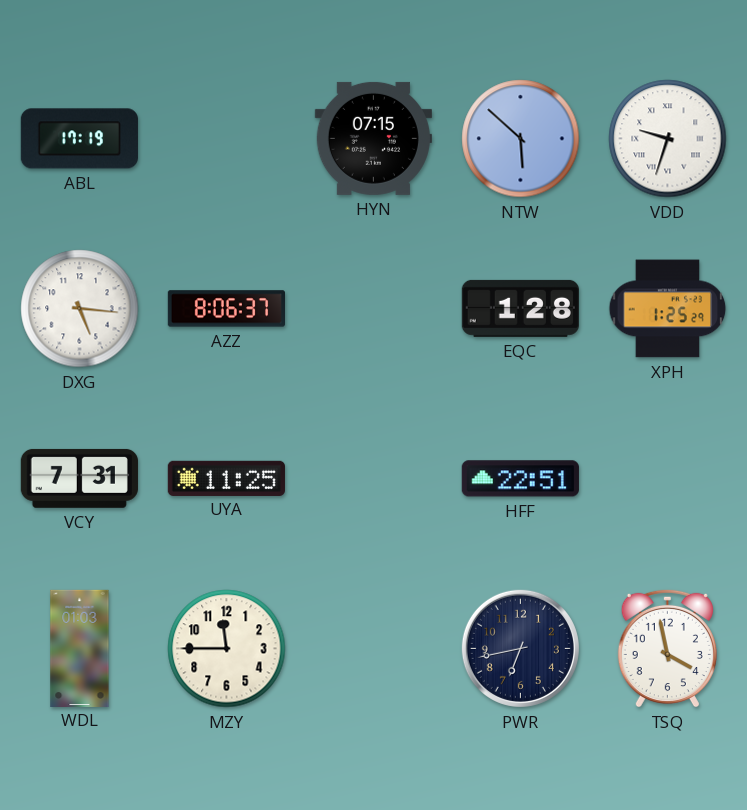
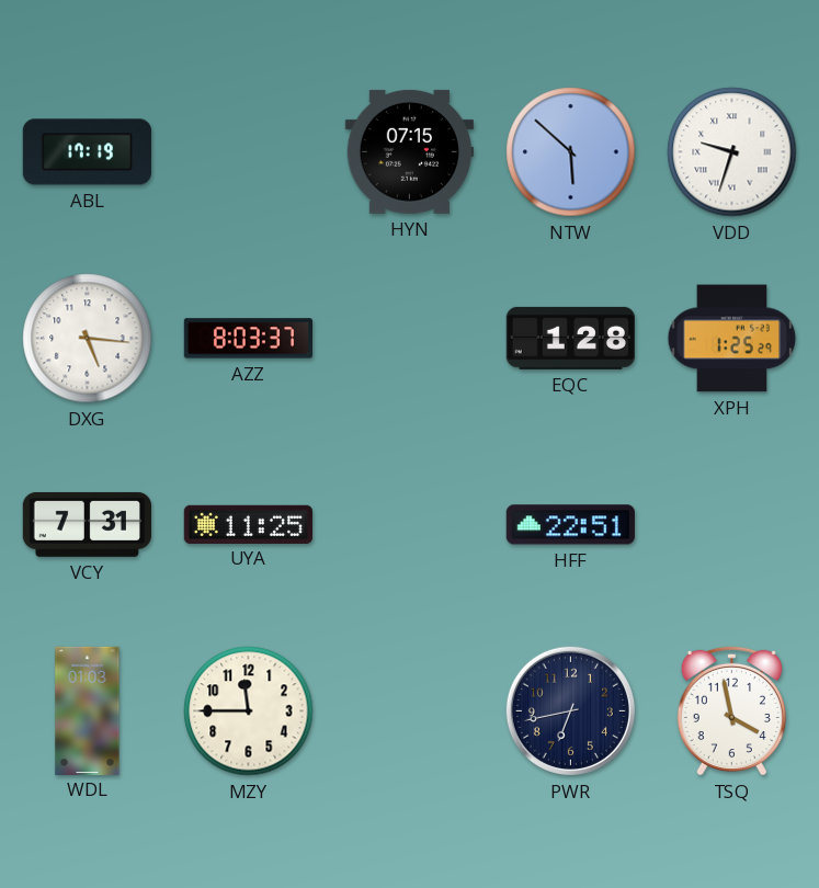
AZZ: 8:06 -> 8:03 (248, 339)
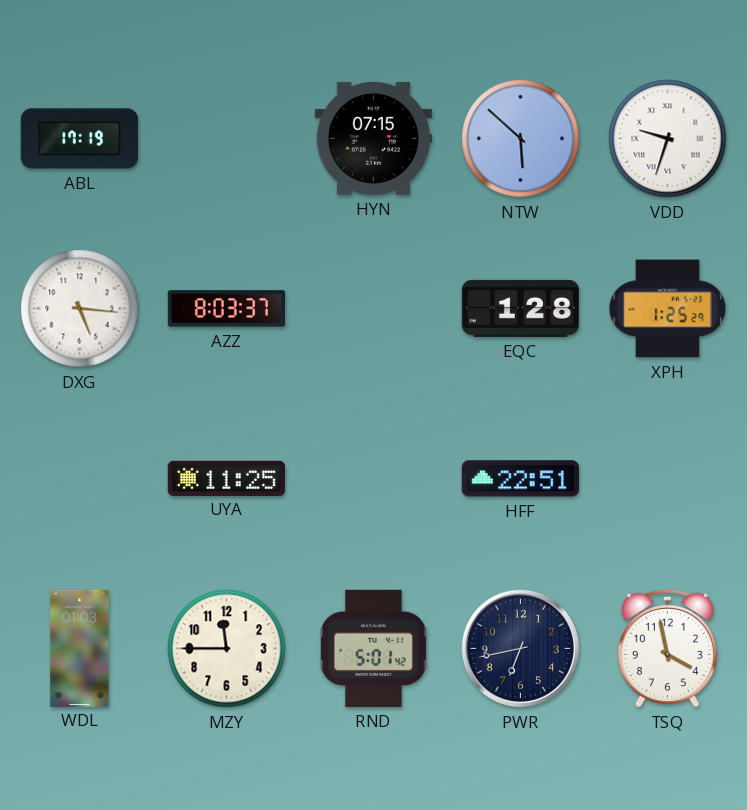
VCY: 7:31 -> none (87, 524)
RND: none -> 5:01 (373, 648)
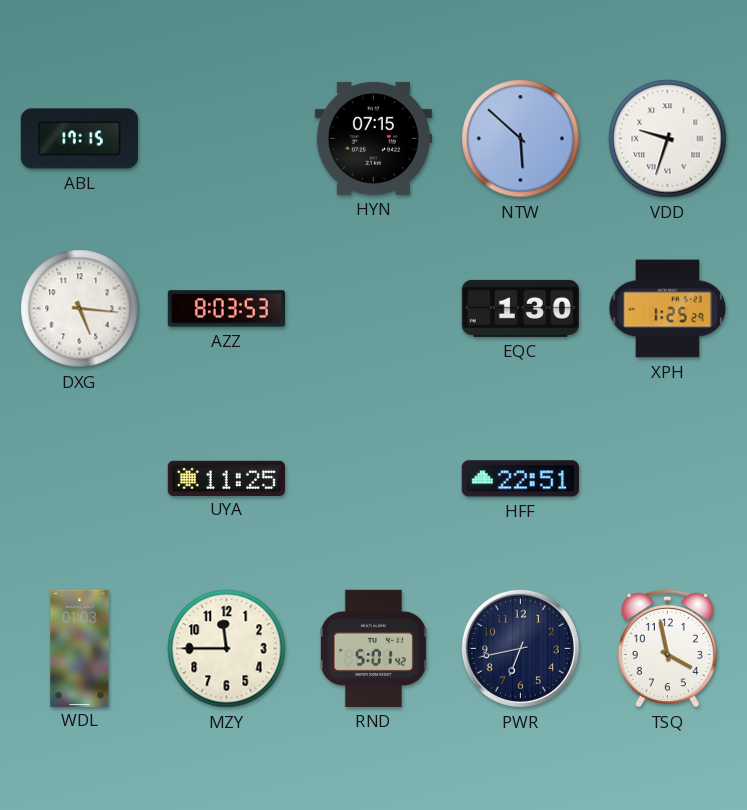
ABL: 17:19 -> 17:15 (79, 139)
AZZ: 8:03:37 -> 8:03:53 (226, 309)
EQC: 1:28 -> 1:30 (520, 308)
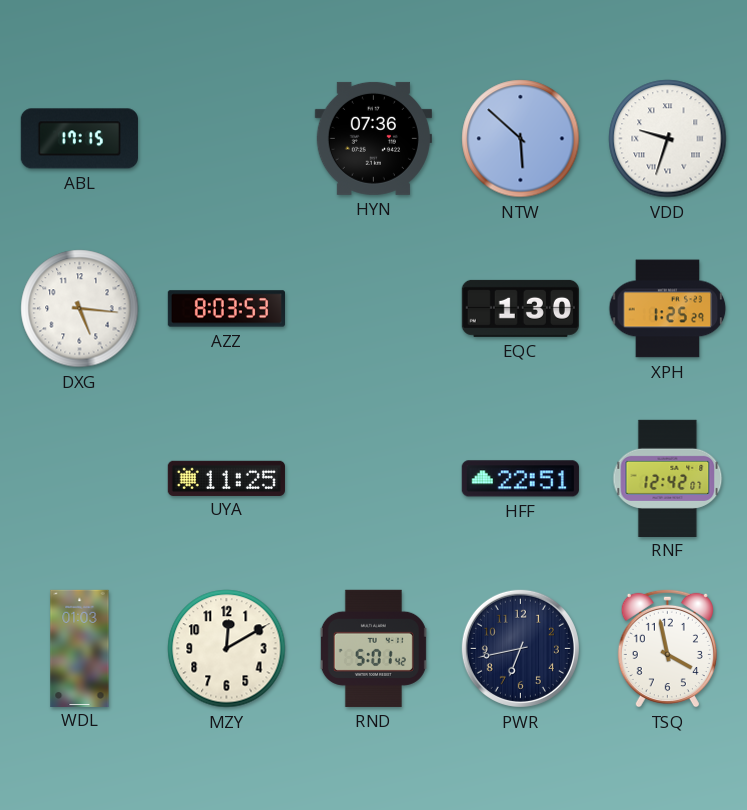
HYN: 07:15 -> 07:36 (373, 138)
RNF: none -> 12:42 (668, 478)
MZY: 11:45 -> 12:10 (227, 649)
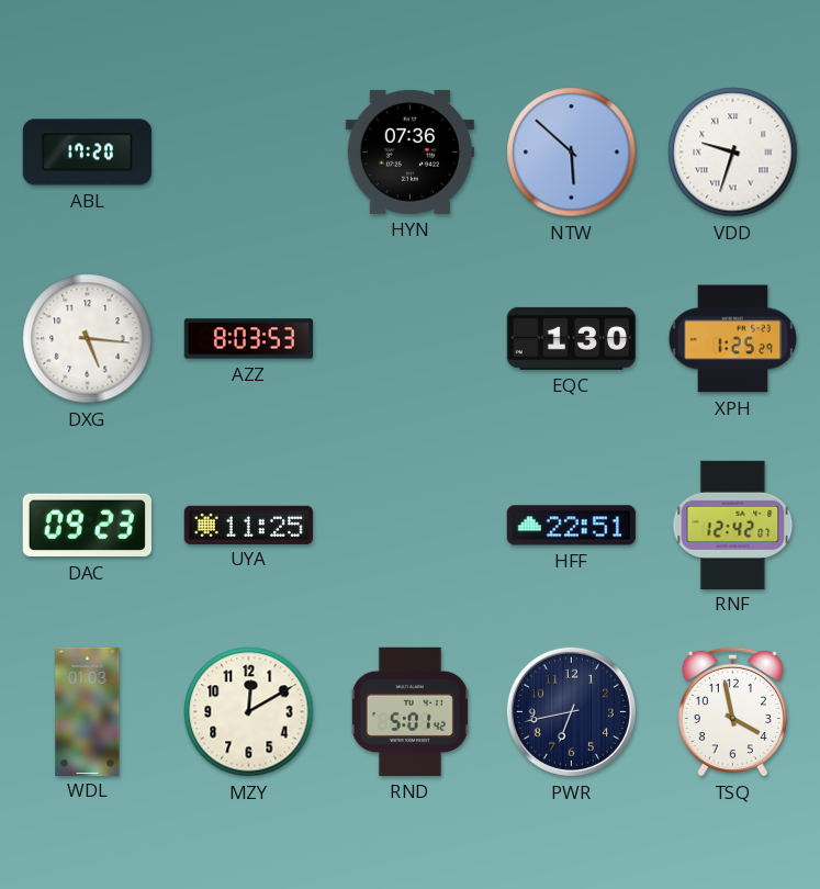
ABL: 17:15 -> 17:20 (87, 153)
DAC: none -> 09:23 (87, 526)
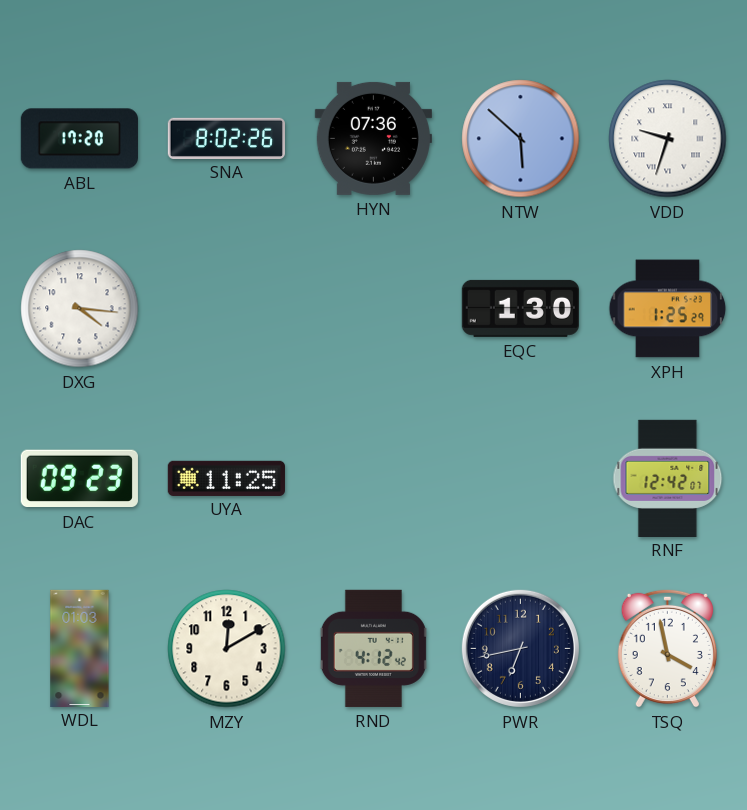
SNA: none -> 8:02 (226, 138)
DXG: 5:16 -> 4:16 (80, 309)
AZZ: 8:03 -> none (248, 339)
HFF: 22:51 -> none (571, 526)
RND: 5:01 -> 4:12 (373, 648)
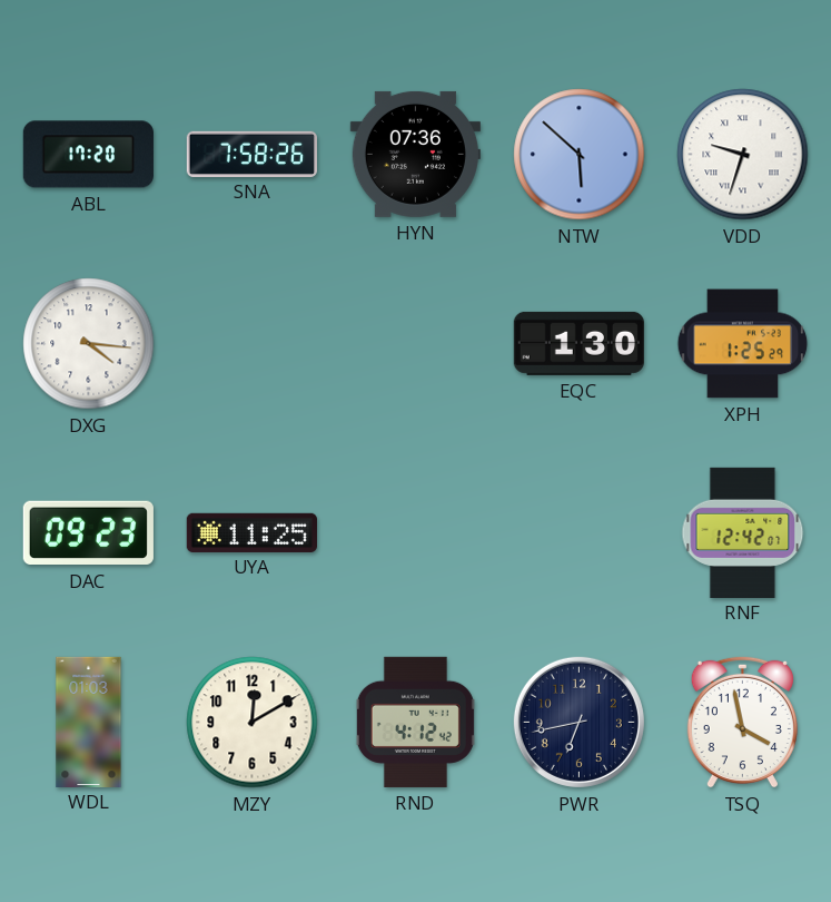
SNA: 8:02 -> 7:58 (251, 154)
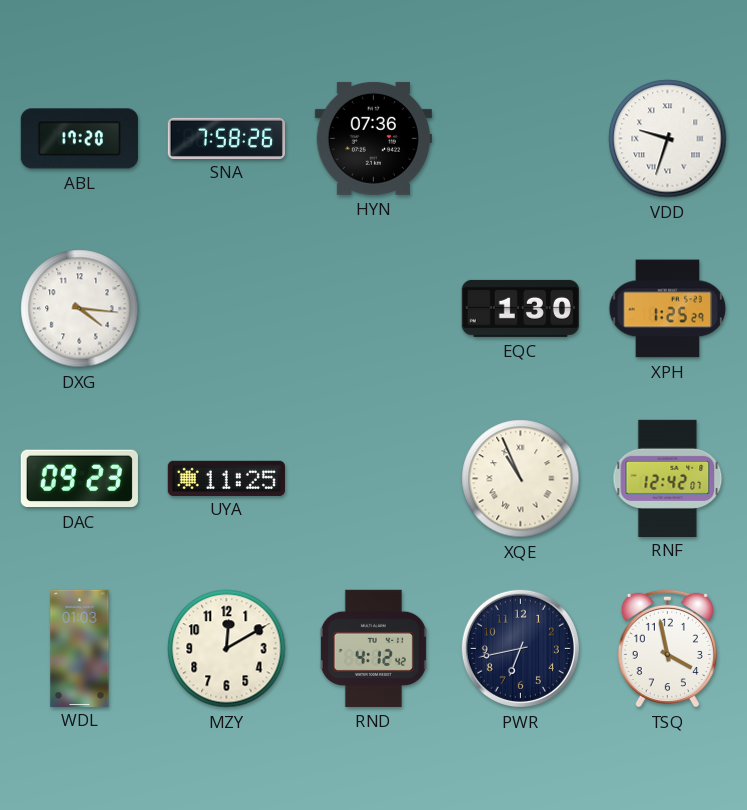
NTW: 5:52 -> none (580, 155)
XQE: none -> 10:56 (521, 479)
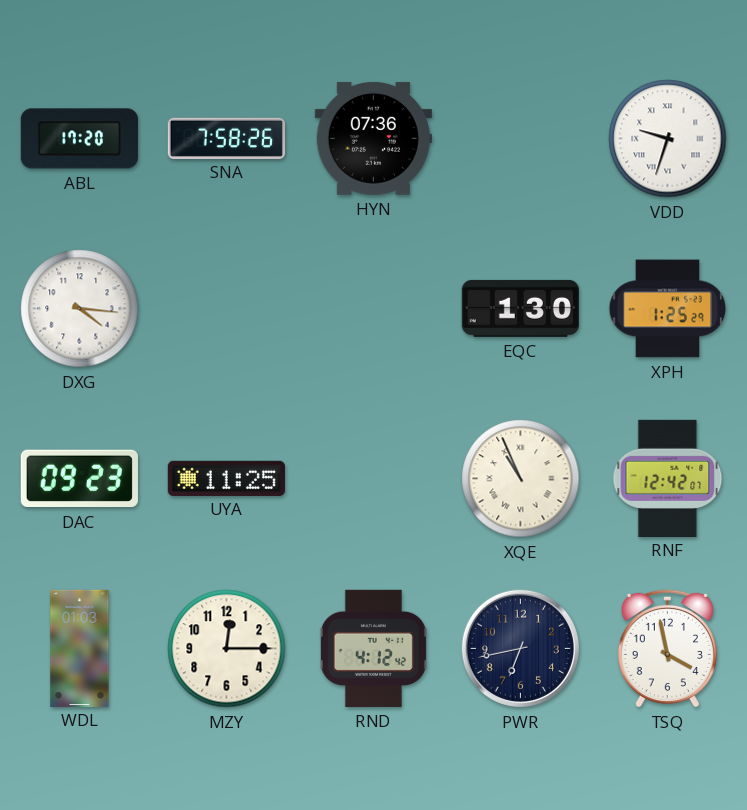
MZY: 12:10 -> 12:15 (227, 649)
